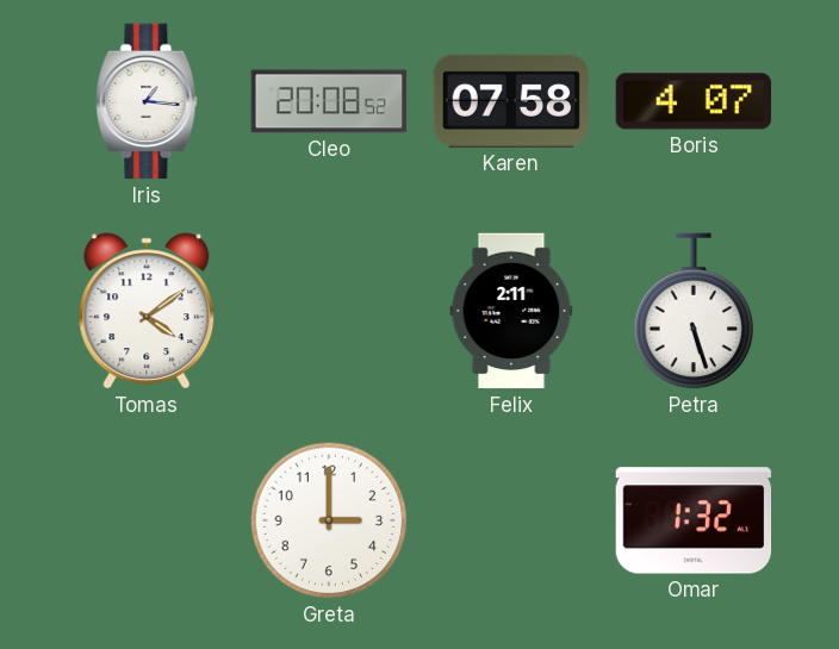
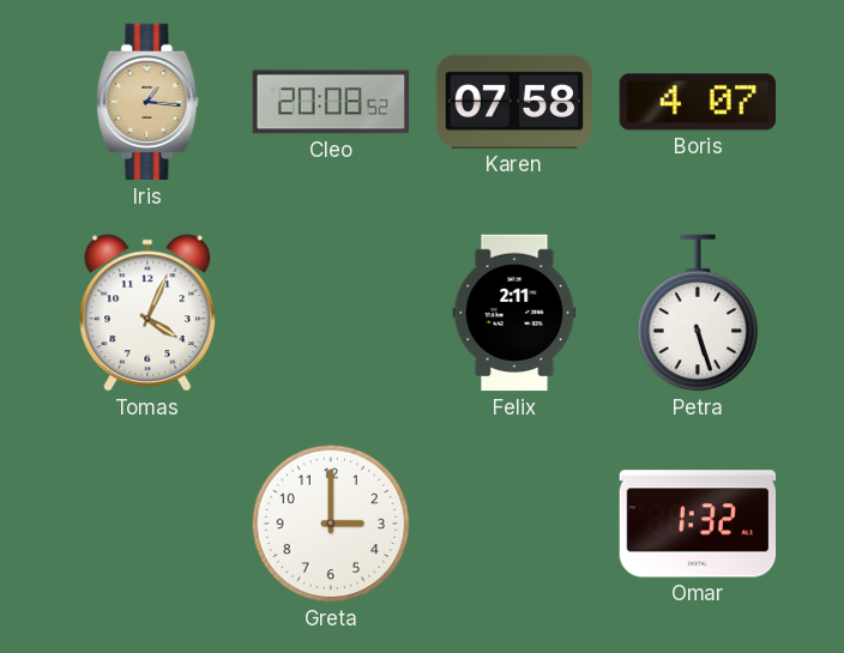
Iris dial: white -> champagne (147, 102)
Tomas: 4:09 -> 4:04 (147, 313)
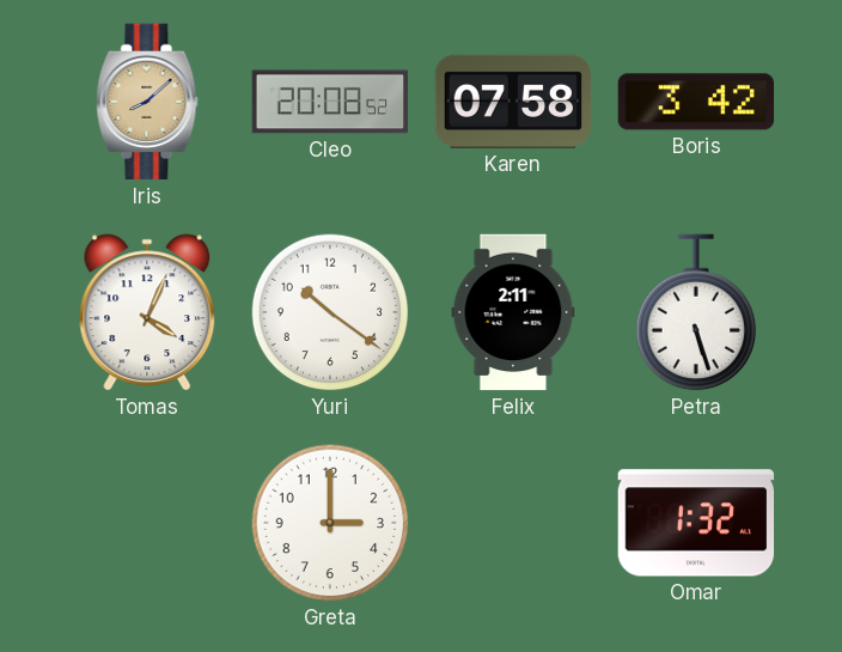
Iris: 1:16 -> 8:08 (147, 102)
Boris: 4:07 -> 3:42 (696, 102)
Yuri: none -> 10:21 (330, 312)
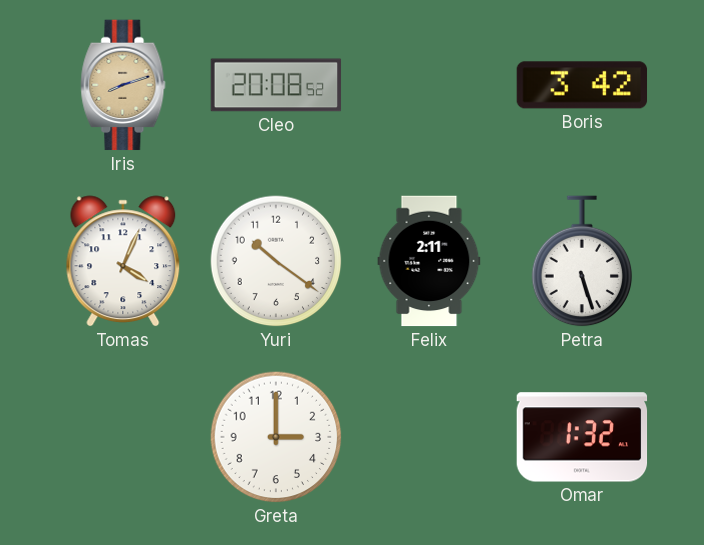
Iris: 8:08 -> 8:12 (123, 85)
Karen: 07:58 -> none (513, 102)
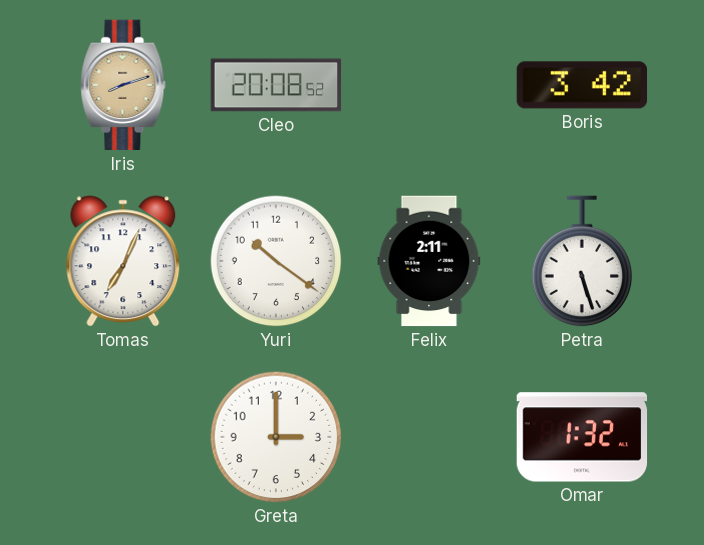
Tomas: 4:04 -> 7:04 (123, 261)
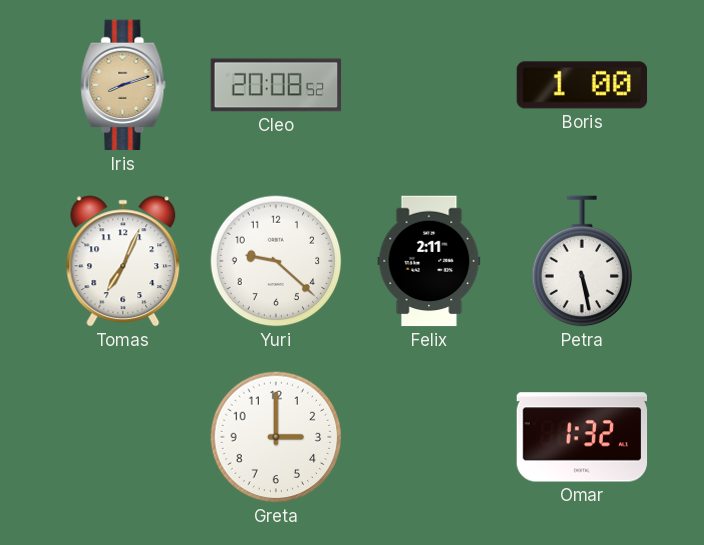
Boris: 3:42 -> 1:00 (582, 85)
Yuri: 10:21 -> 9:22 (276, 261)
Petra: 5:27 -> 5:28 (582, 261)
